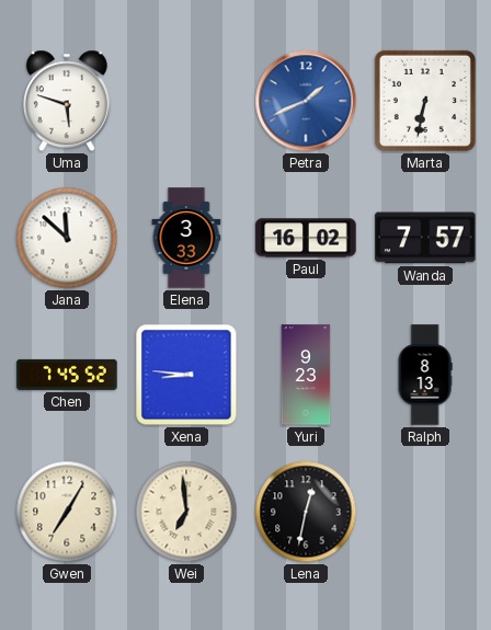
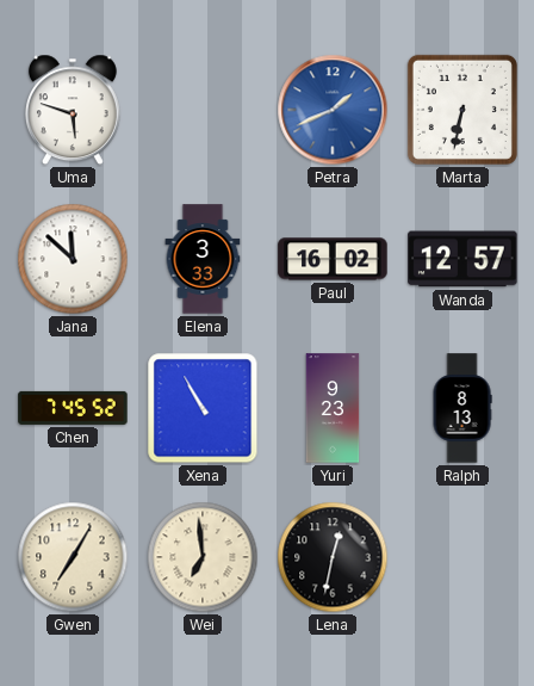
Wanda: 7:57 -> 12:57 (462, 259)
Xena: 8:46 -> 10:55 (203, 408)
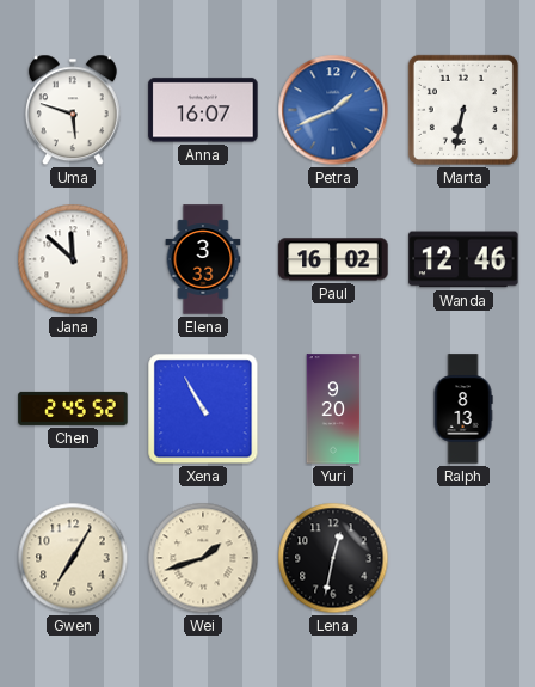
Anna: none -> 16:07 (203, 110)
Wanda: 12:57 -> 12:46 (463, 259)
Chen: 7:45 -> 2:45 (73, 409)
Yuri: 9:23 -> 9:20 (333, 409)
Wei: 6:59 -> 1:42 (203, 558)
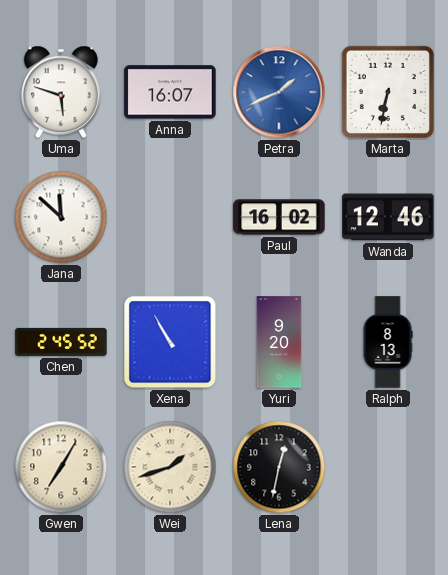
Elena: 3:33 -> none (203, 259)
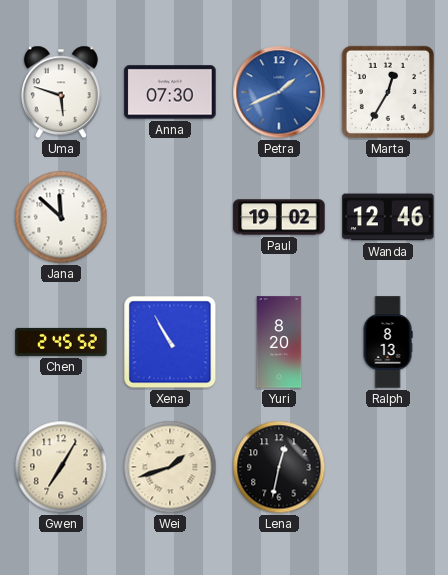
Anna: 16:07 -> 07:30 (170, 92)
Marta: 6:32 -> 12:35 (388, 92)
Paul: 16:02 -> 19:02 (279, 217)
Yuri: 9:20 -> 8:20 (279, 342)
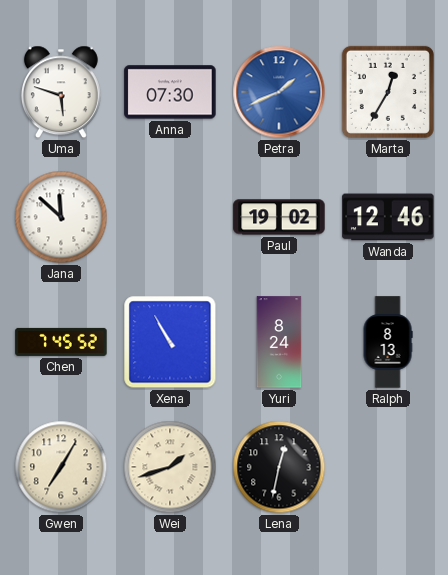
Chen: 2:45 -> 7:45 (61, 342)
Yuri: 8:20 -> 8:24 (279, 342)
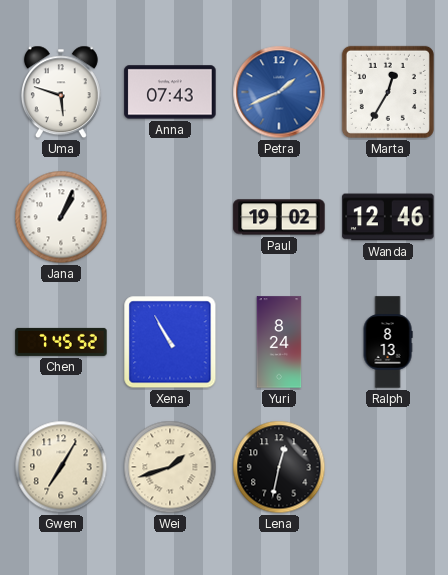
Anna: 07:30 -> 07:43 (170, 92)
Jana: 11:52 -> 1:04 (61, 217)
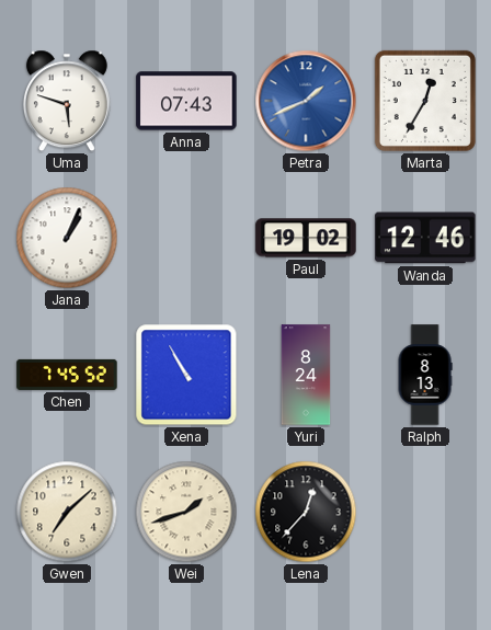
Gwen: 7:05 -> 7:08 (67, 512)
Lena: 12:32 -> 12:37 (306, 512)
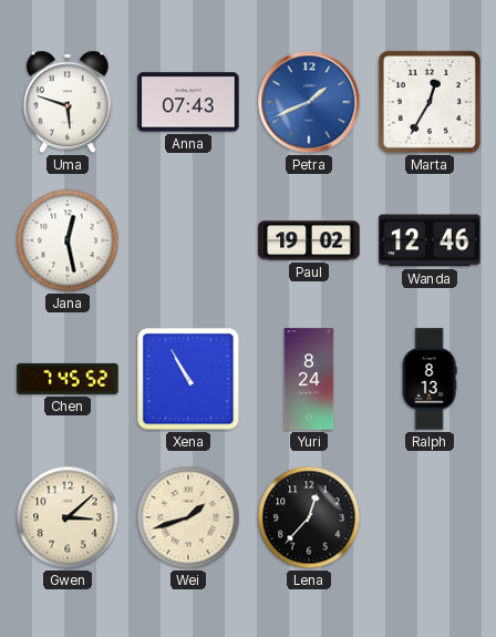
Jana: 1:04 -> 12:28 (68, 240)
Gwen: 7:08 -> 3:08 (68, 517)
